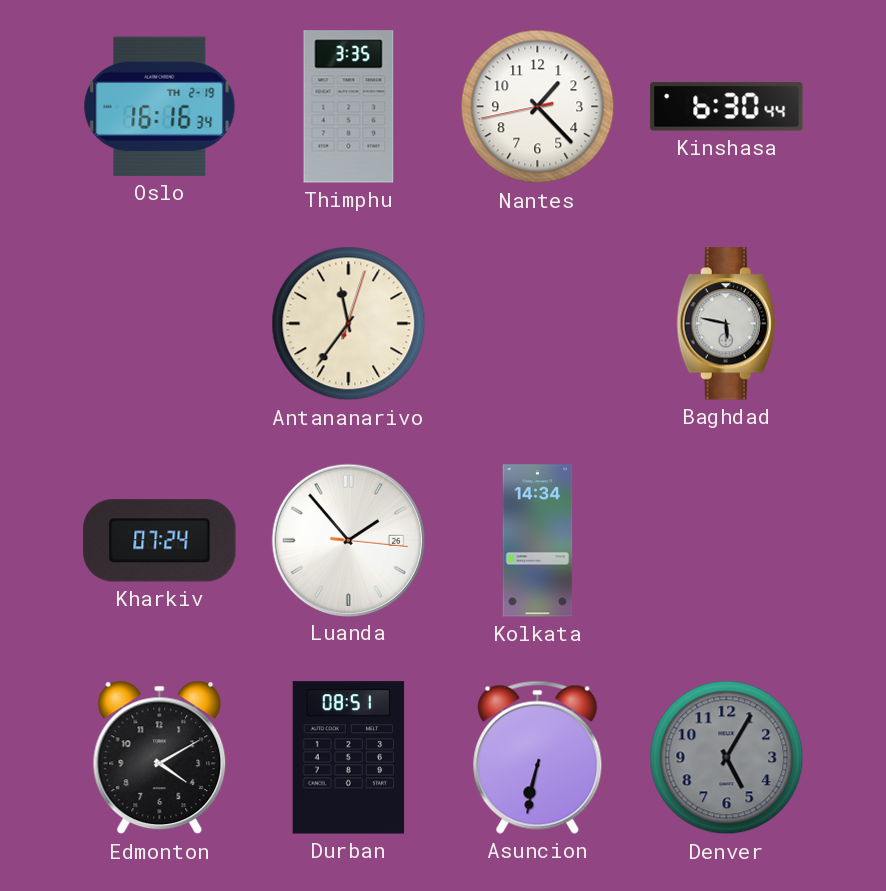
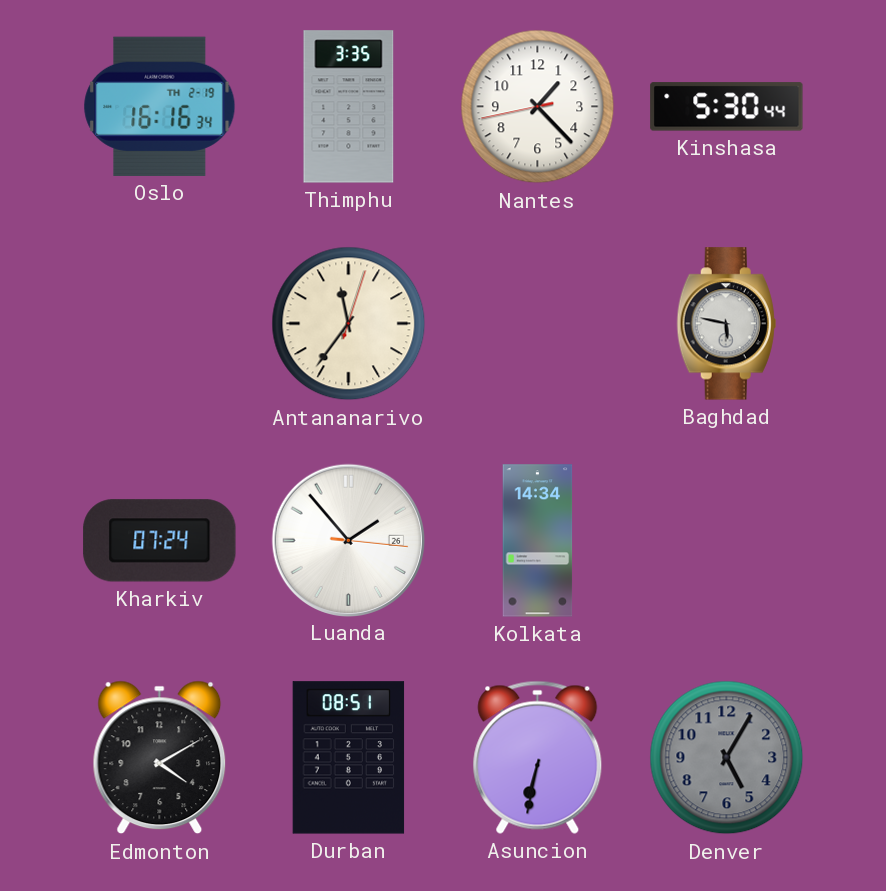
Kinshasa: 6:30 -> 5:30 (727, 107)
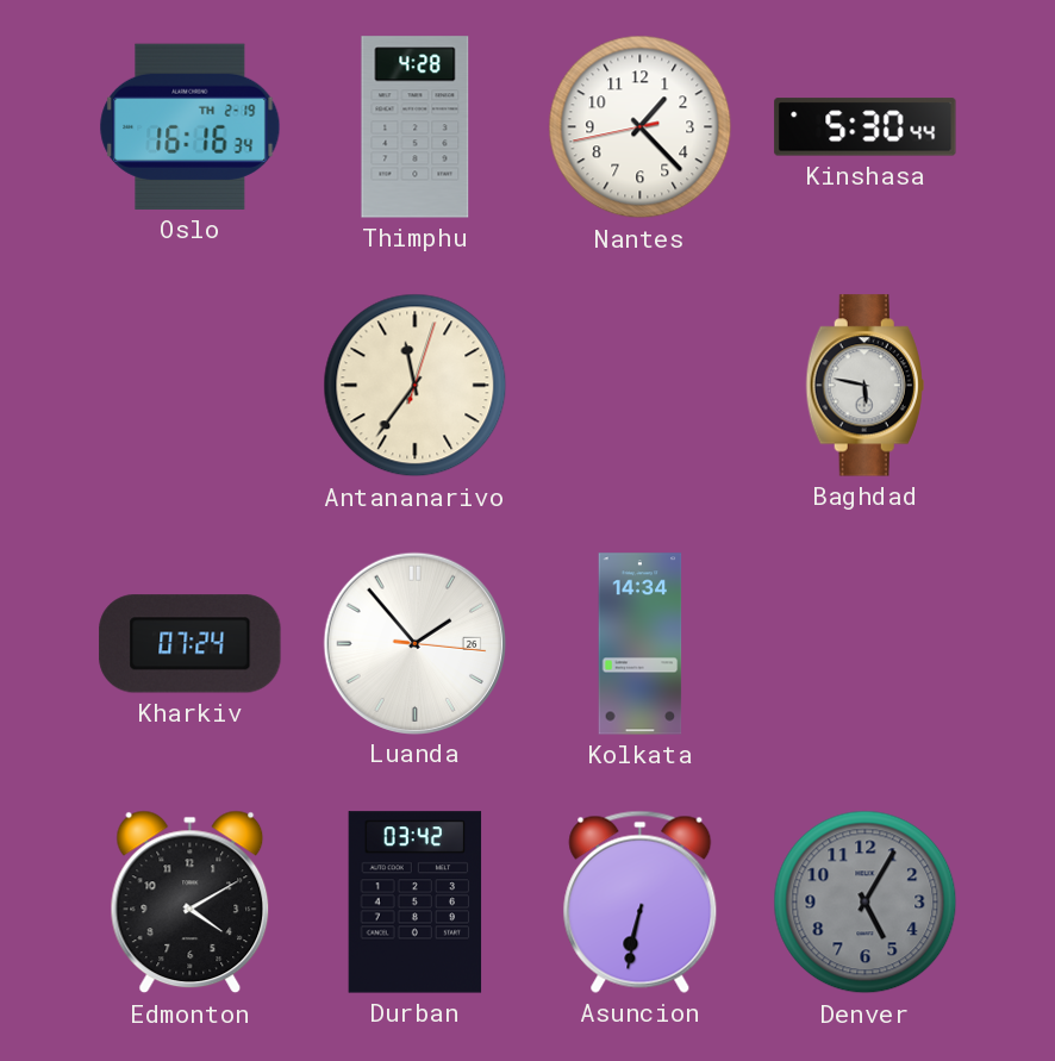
Thimphu: 3:35 -> 4:28 (416, 127)
Durban: 08:51 -> 03:42 (416, 903)
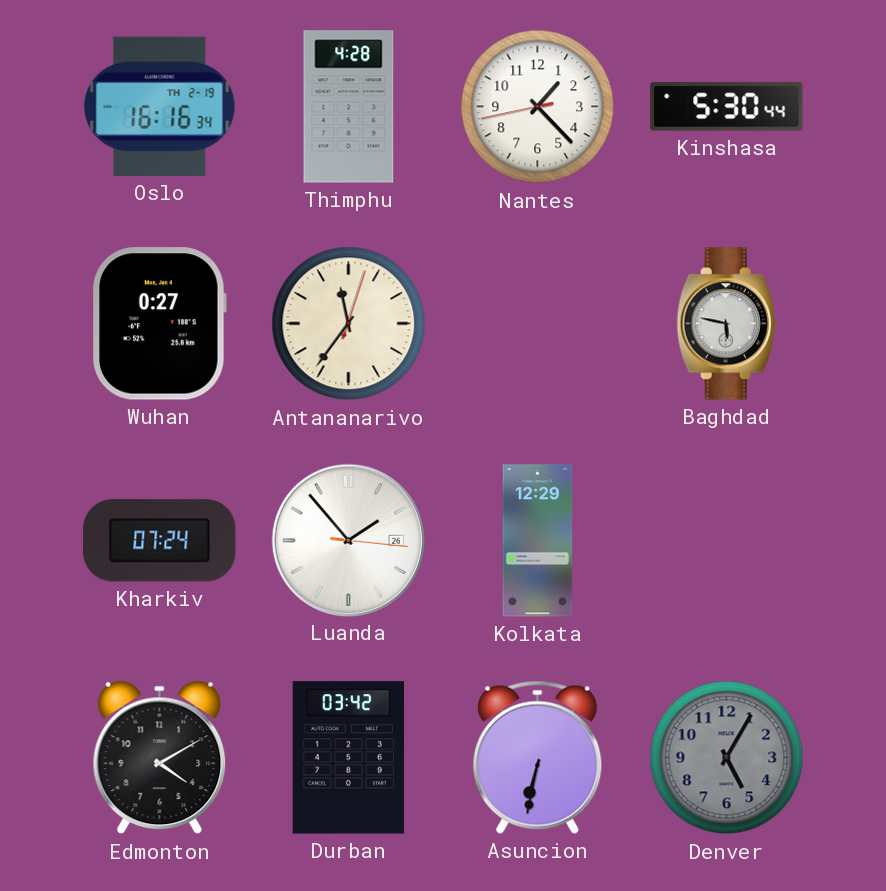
Wuhan: none -> 0:27 (159, 324)
Kolkata: 14:34 -> 12:29 (538, 541)
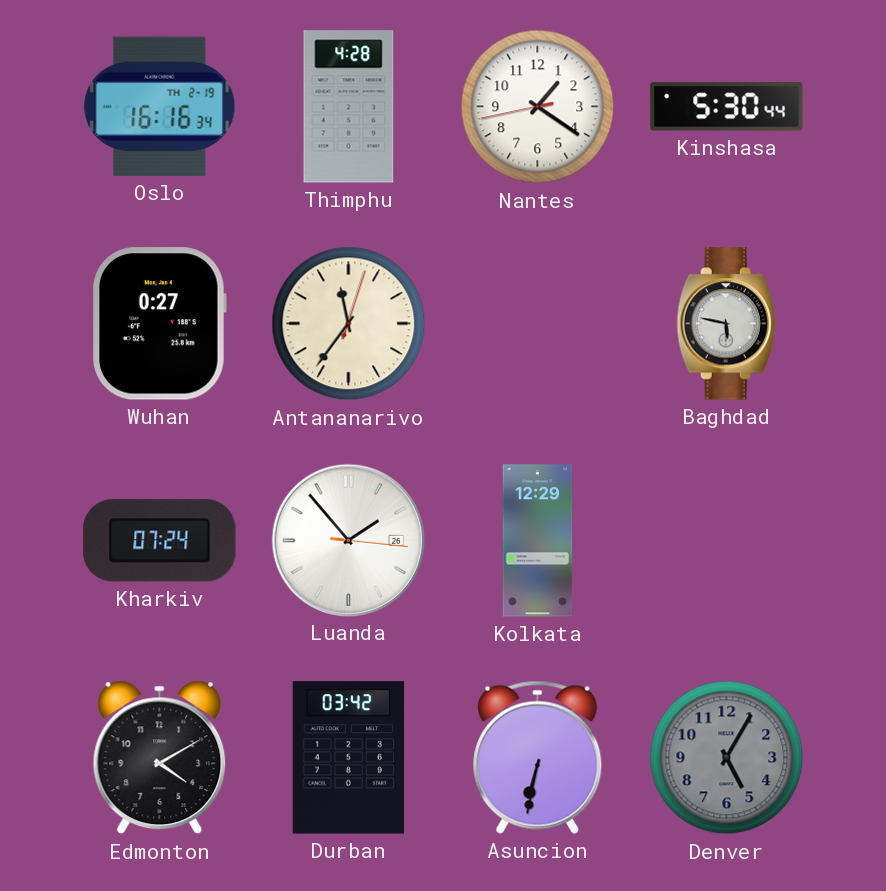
Nantes: 1:22 -> 1:20 (538, 107)
